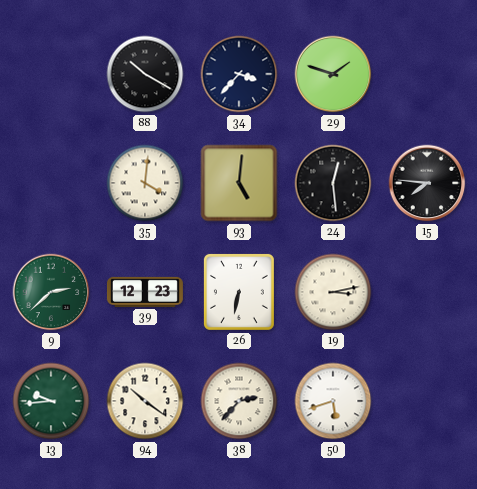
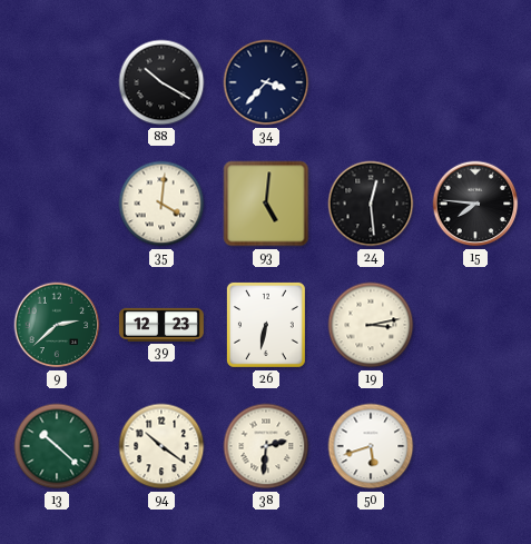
29: 1:48 -> none (333, 74)
13: 9:44 -> 10:22 (57, 446)
38: 2:37 -> 2:31 (266, 446)
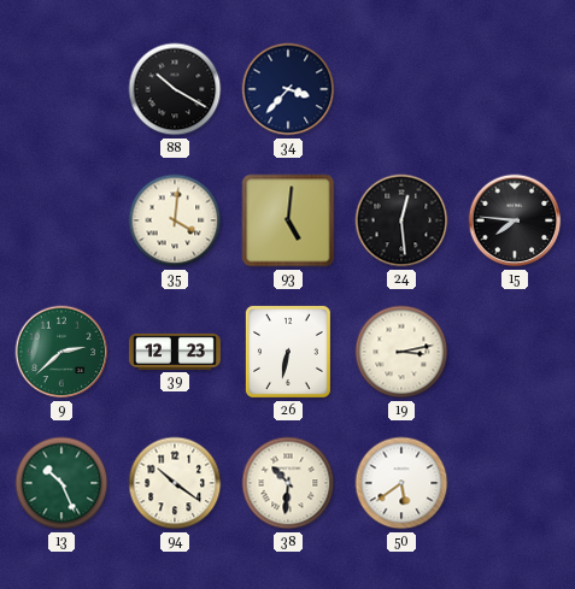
13: 10:22 -> 10:26 (61, 483)
38: 2:31 -> 10:31 (288, 483)
50: 5:42 -> 5:39 (401, 483)
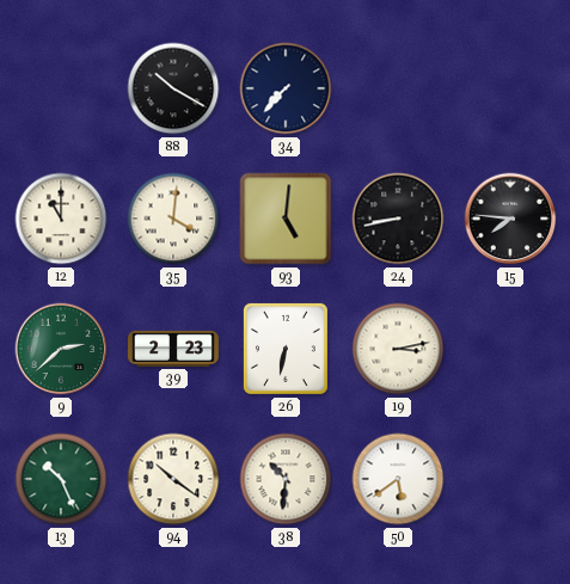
34: 3:37 -> 7:37 (286, 88)
12: none -> 11:00 (61, 219)
24: 12:29 -> 8:43 (398, 219)
39: 12:23 -> 2:23 (173, 349)
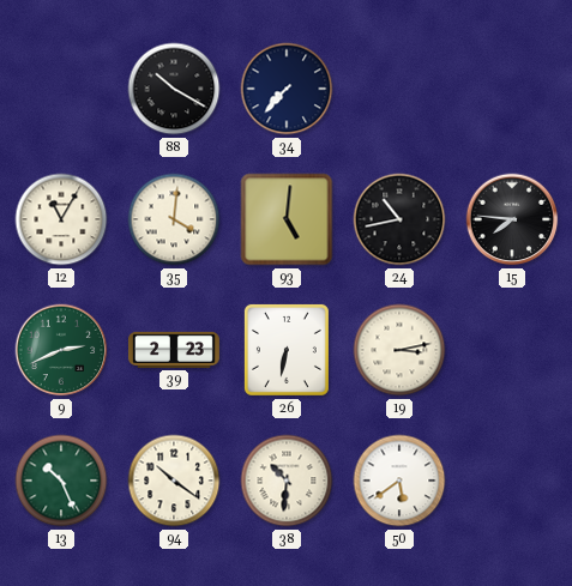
12: 11:00 -> 11:05 (61, 219)
24: 8:43 -> 10:43 (399, 219)
9: 2:38 -> 2:41 (61, 350)
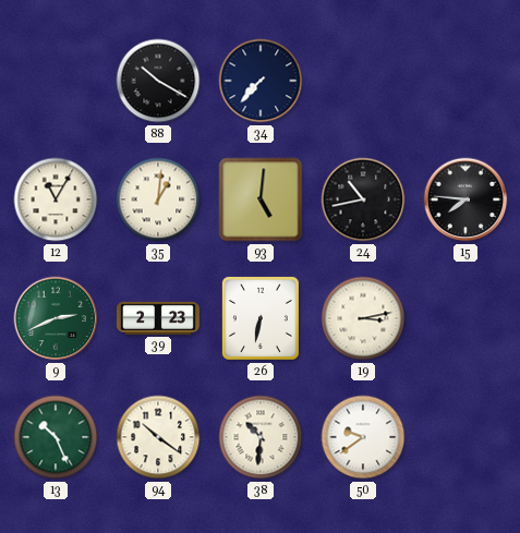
35: 4:01 -> 1:01 (158, 199)
50: 5:39 -> 9:39 (363, 437)
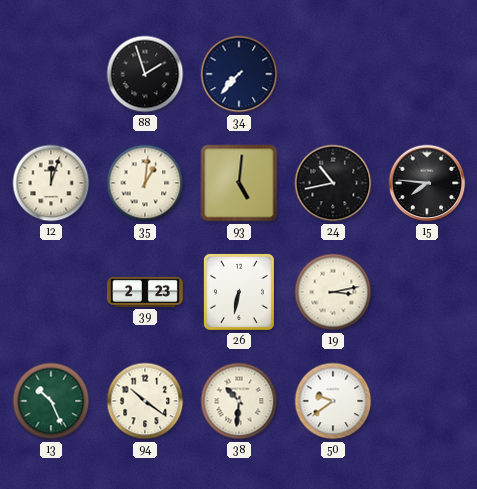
88: 10:20 -> 1:57 (145, 74)
12: 11:05 -> 12:03 (51, 183)
9: 2:41 -> none (56, 318)
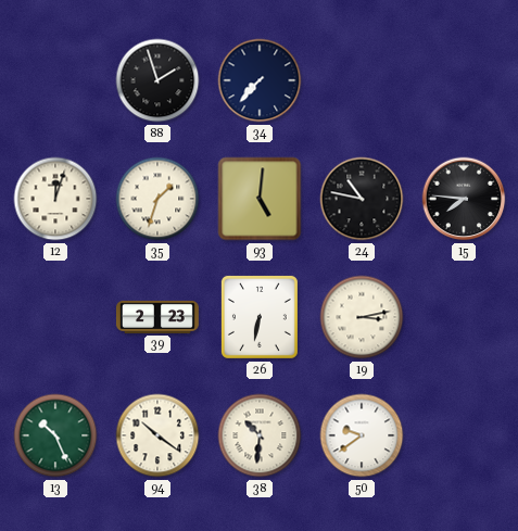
35: 1:01 -> 1:33 (157, 199)
24: 10:43 -> 10:47 (362, 199)
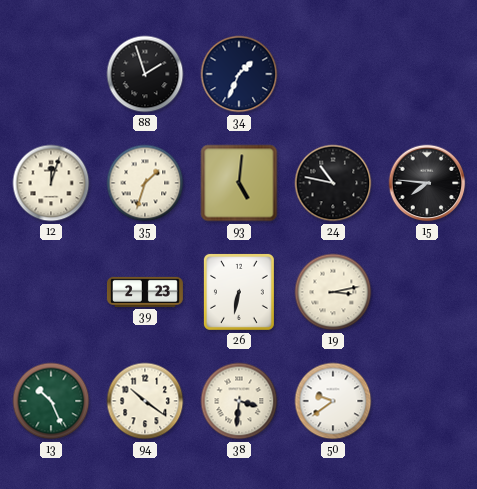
34: 7:37 -> 1:34 (239, 74)
38: 10:31 -> 3:31 (239, 401)
